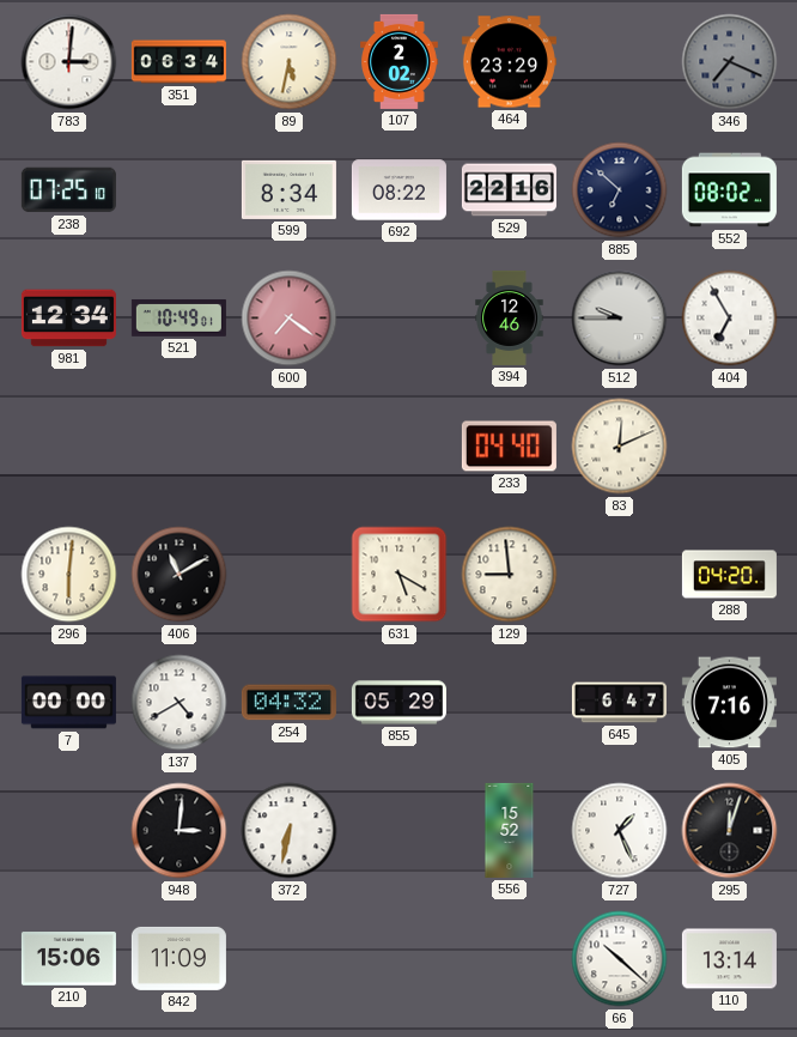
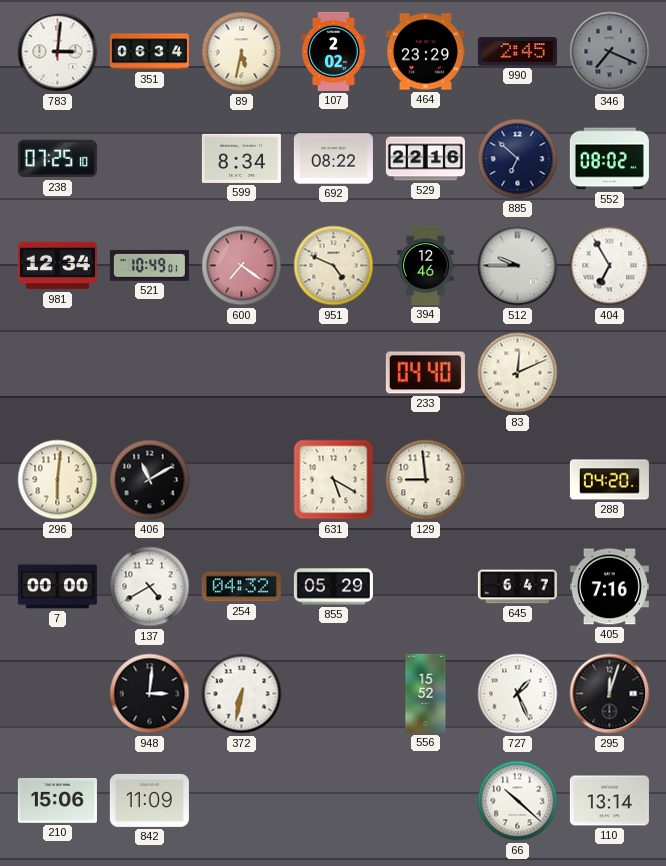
990: none -> 2:45 (517, 52)
951: none -> 4:49 (334, 266)
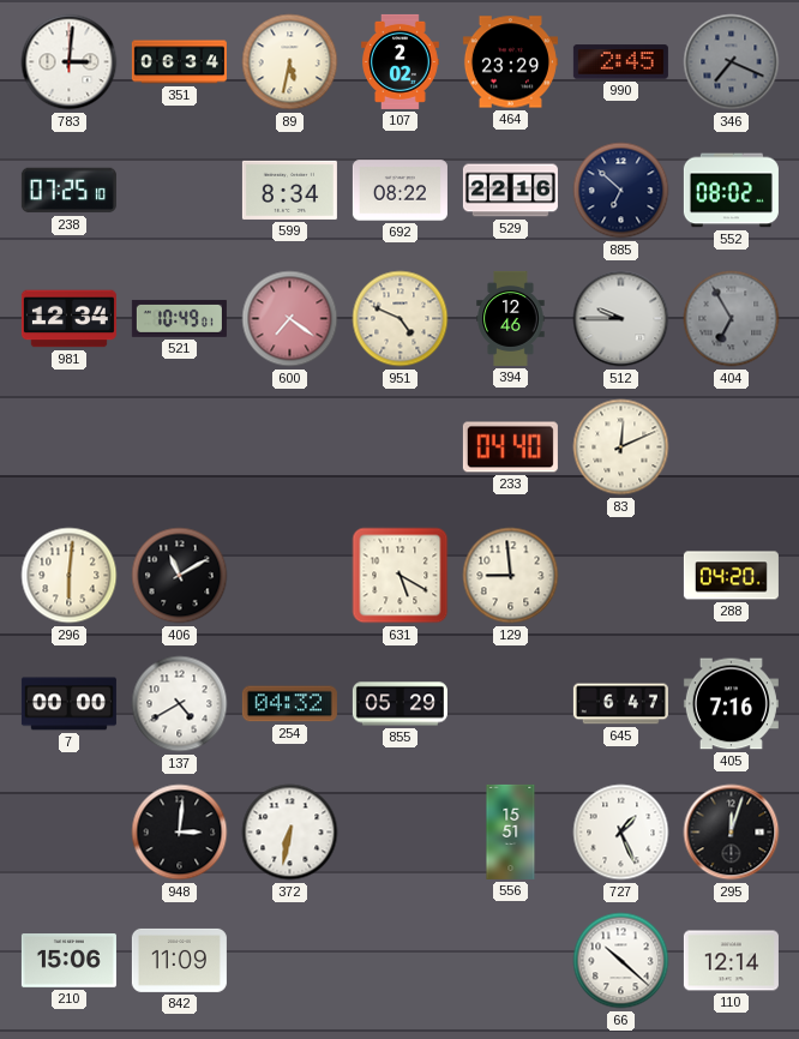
404 dial: white -> grey (732, 319)
556: 15:52 -> 15:51 (511, 831)
110: 13:14 -> 12:14 (731, 961)
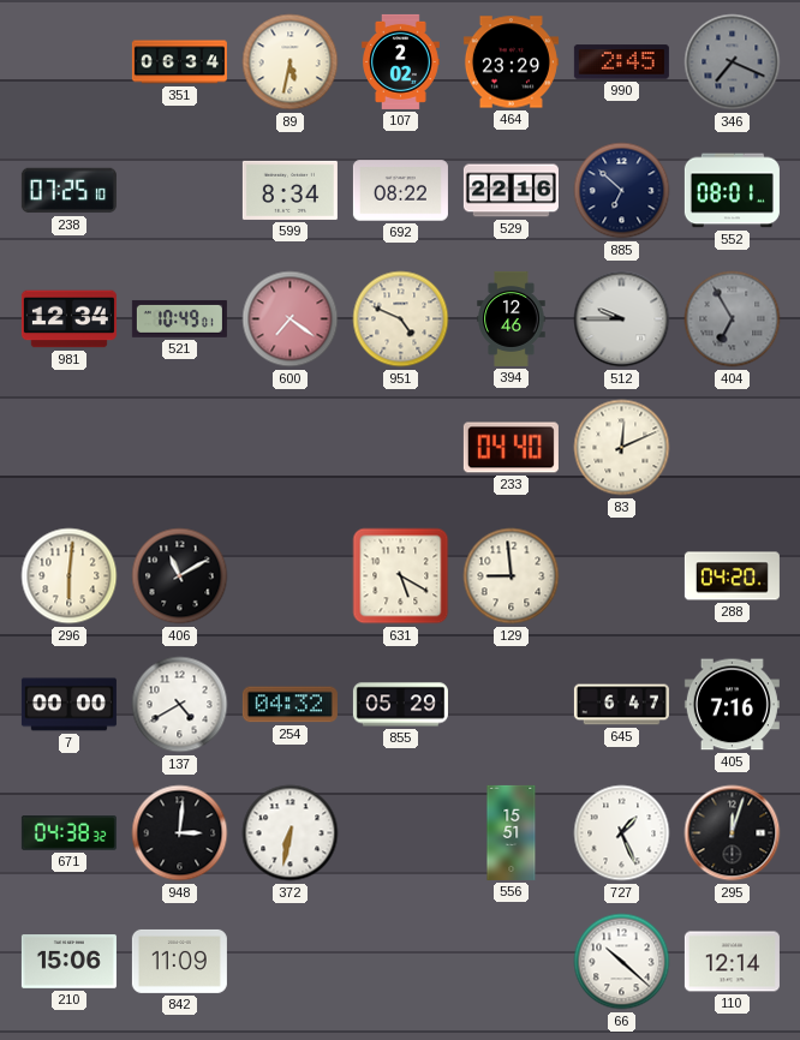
783: 3:01 -> none (70, 62)
552: 08:02 -> 08:01 (732, 191)
671: none -> 04:38 (68, 833)
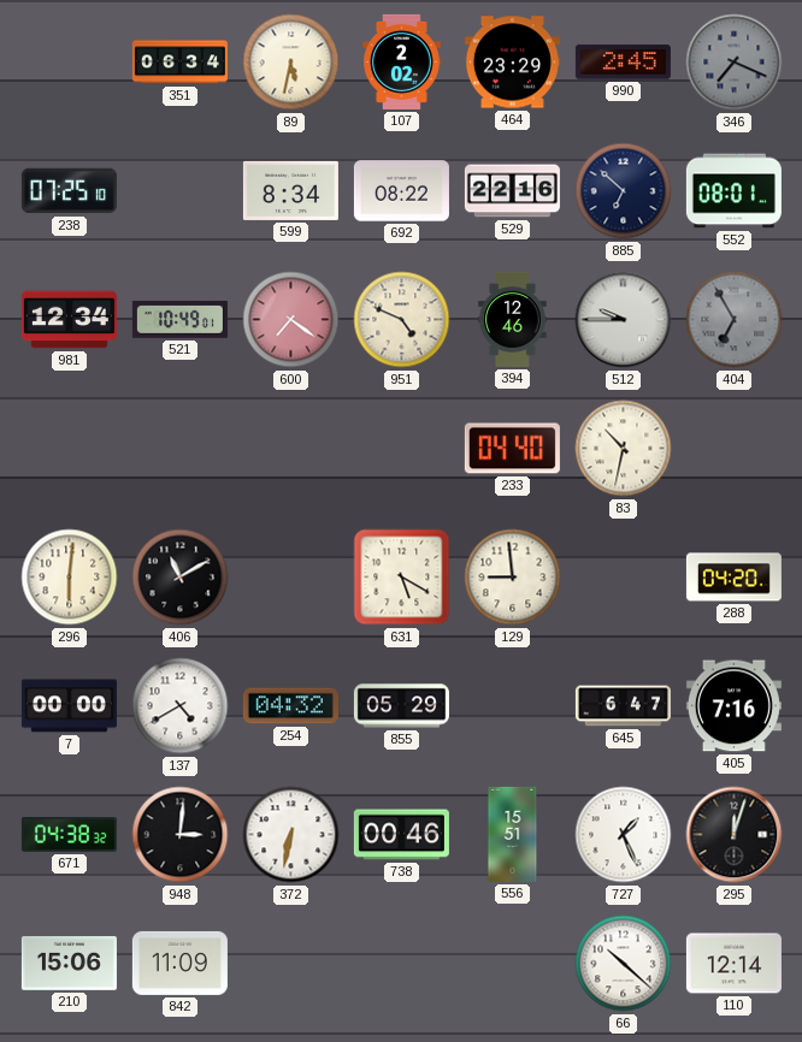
83: 12:11 -> 10:32 (624, 449)
738: none -> 00:46 (401, 835)
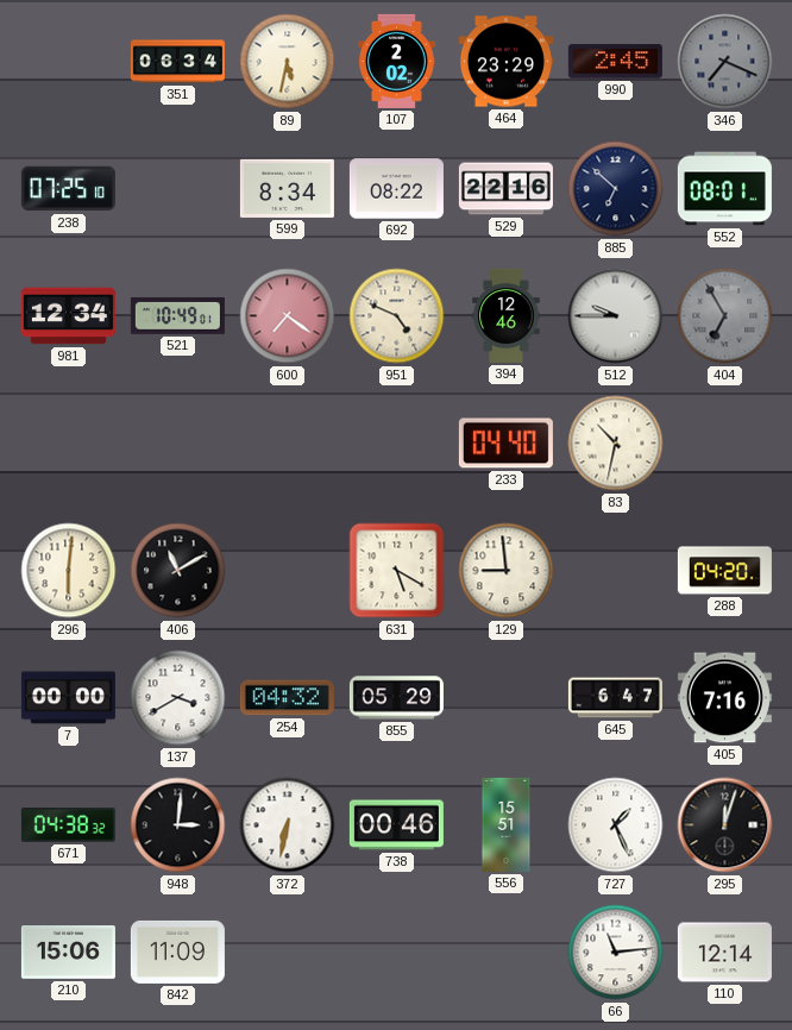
137: 4:40 -> 3:40 (178, 698)
66: 10:22 -> 11:14 (616, 953)
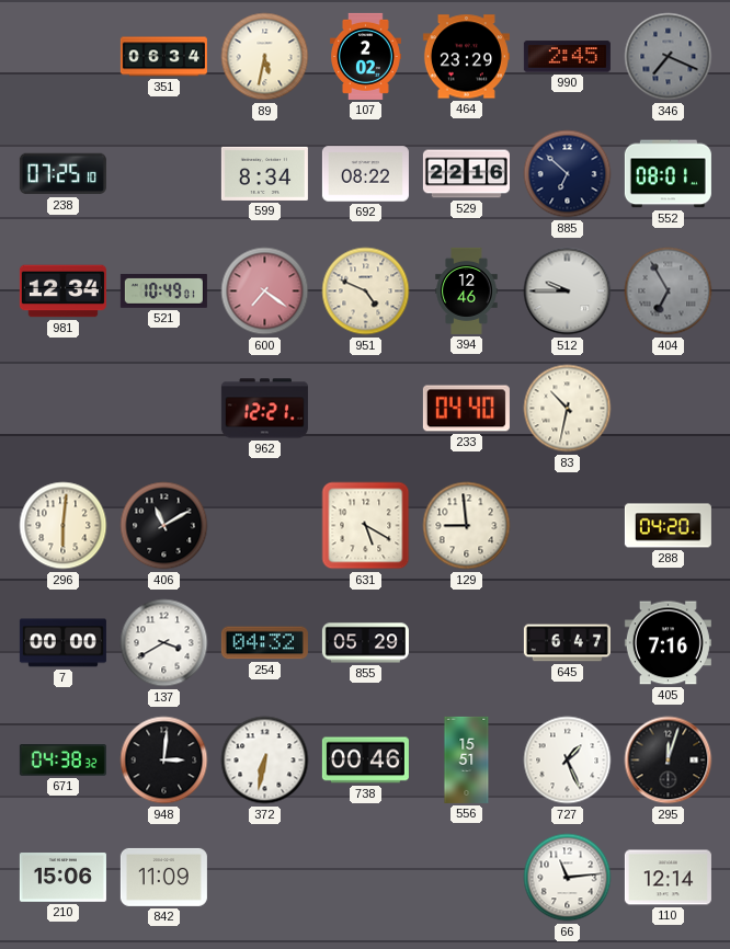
962: none -> 12:21 (264, 409)
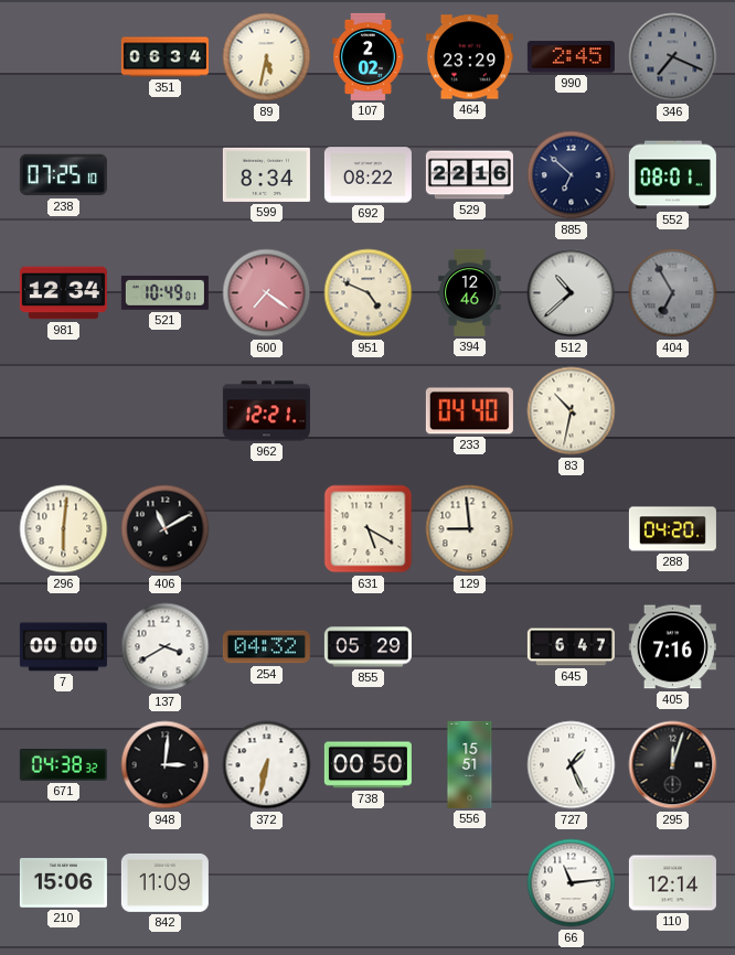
512: 9:45 -> 10:38 (572, 293)
738: 00:46 -> 00:50 (367, 765)
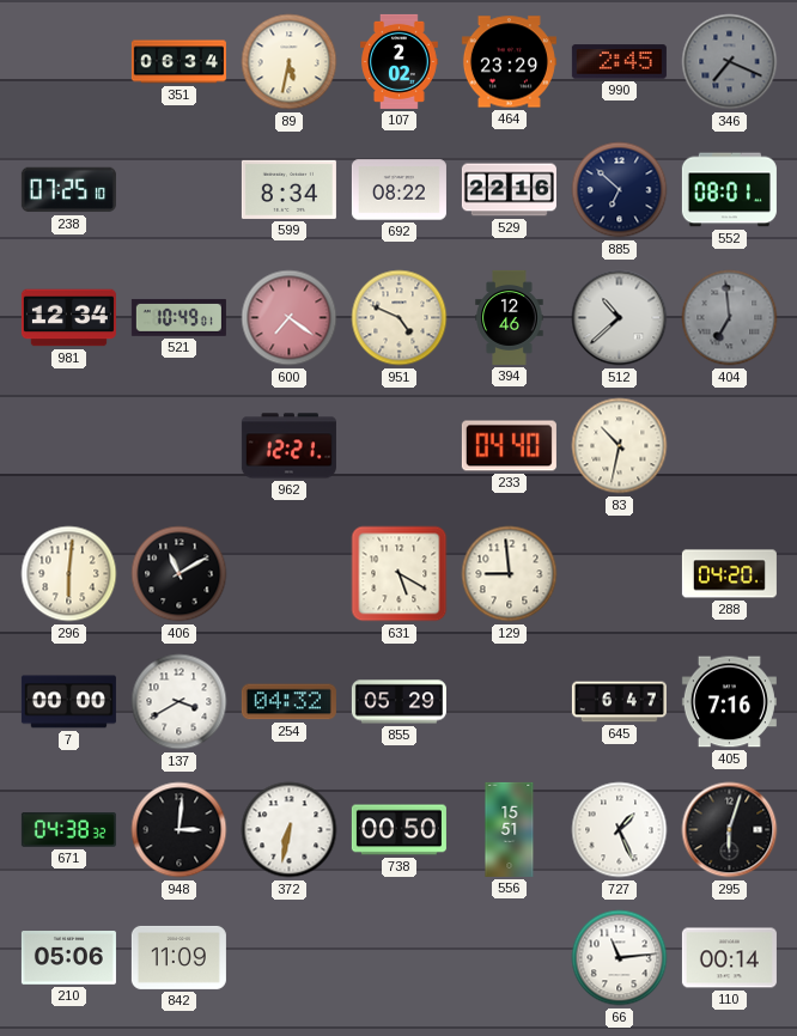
404: 6:55 -> 6:59 (730, 318)
295: 12:03 -> 6:03 (730, 830)
210: 15:06 -> 05:06 (68, 958)
110: 12:14 -> 00:14 (729, 958)
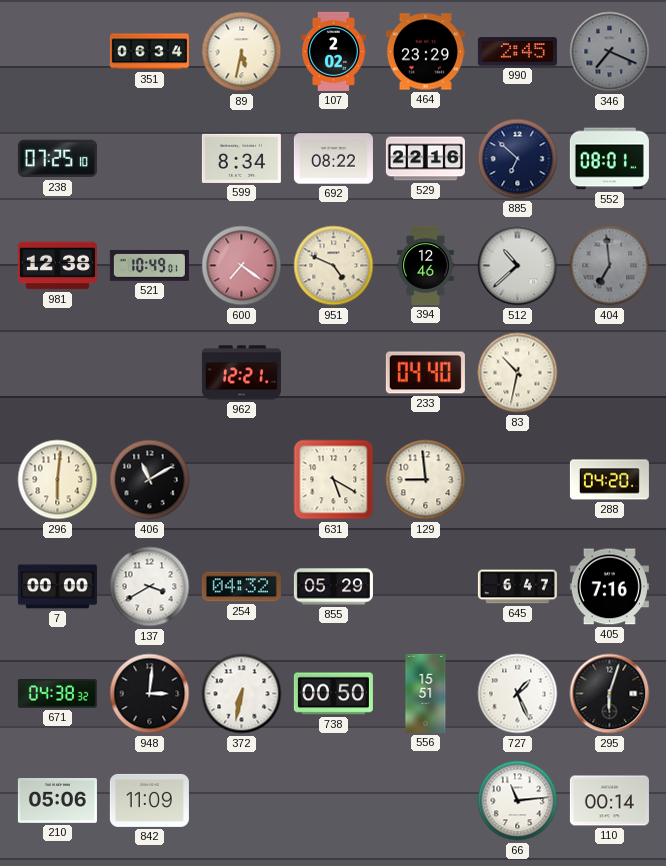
981: 12:34 -> 12:38 (57, 266)
